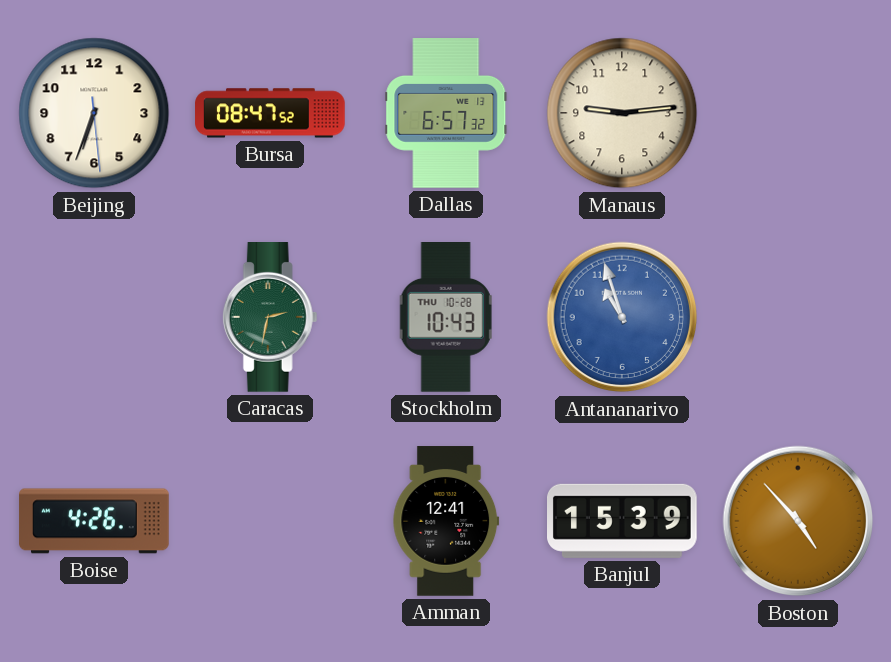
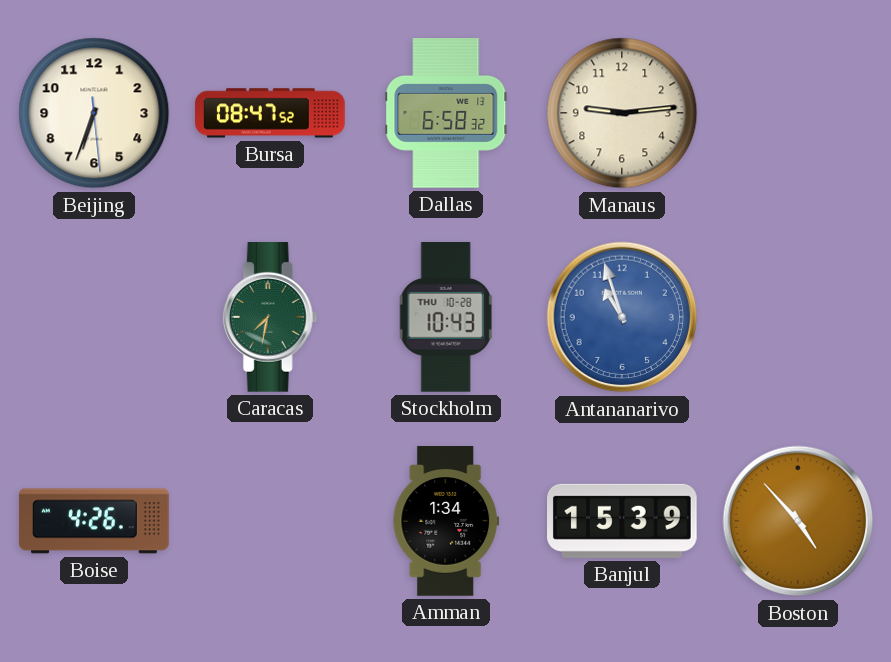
Dallas: 6:57 -> 6:58 (446, 113)
Caracas: 2:32 -> 7:32 (270, 318)
Amman: 12:41 -> 1:34 (446, 521)
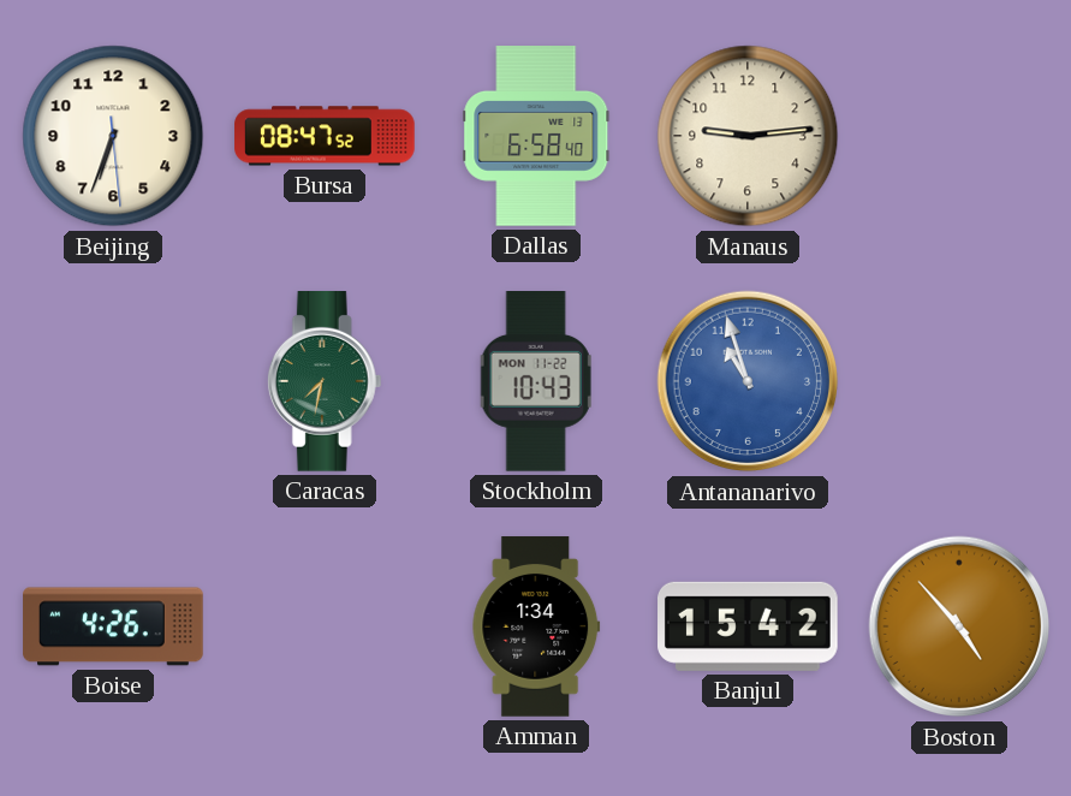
Dallas: 6:58:32 -> 6:58:40 (536, 136)
Stockholm date: THU 10-28 -> MON 11-22 (536, 382)
Banjul: 15:39 -> 15:42 (749, 626)
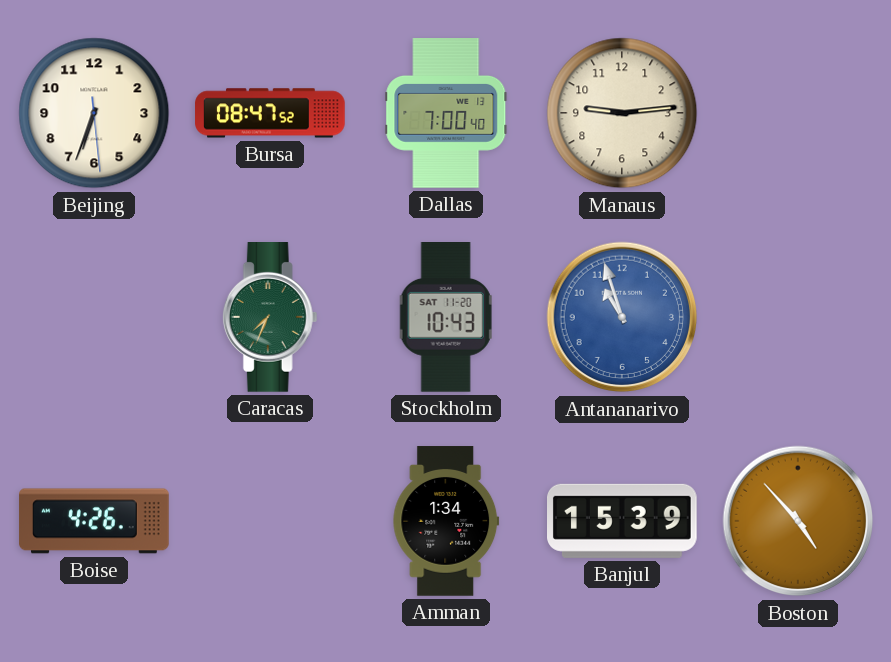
Dallas: 6:58 -> 7:00 (446, 113)
Caracas: 7:32 -> 7:34 (270, 318)
Stockholm date: MON 11-22 -> SAT 11-20 (446, 318)
Banjul: 15:42 -> 15:39 (623, 521)
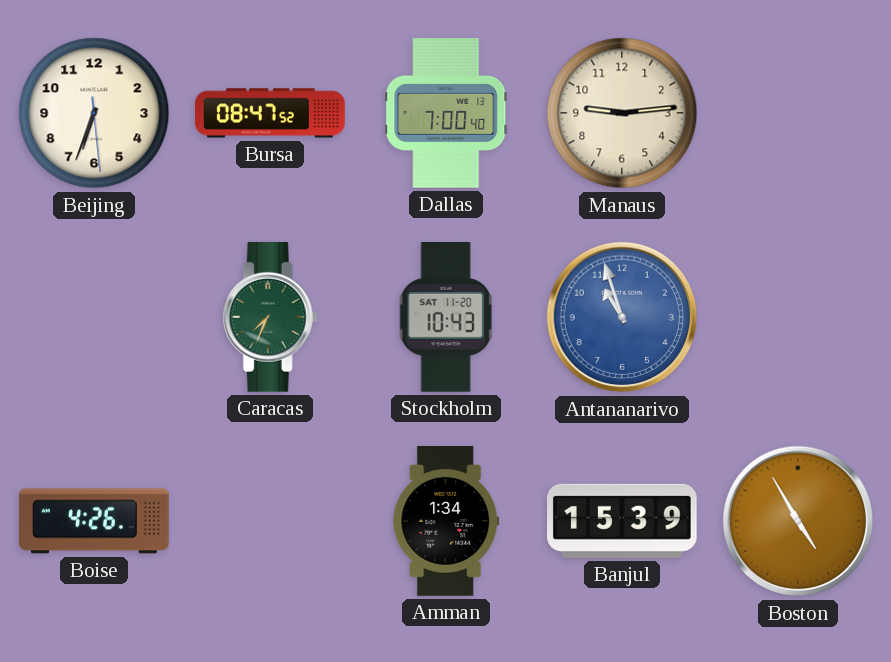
Boston: 4:53 -> 4:55 (798, 521)
